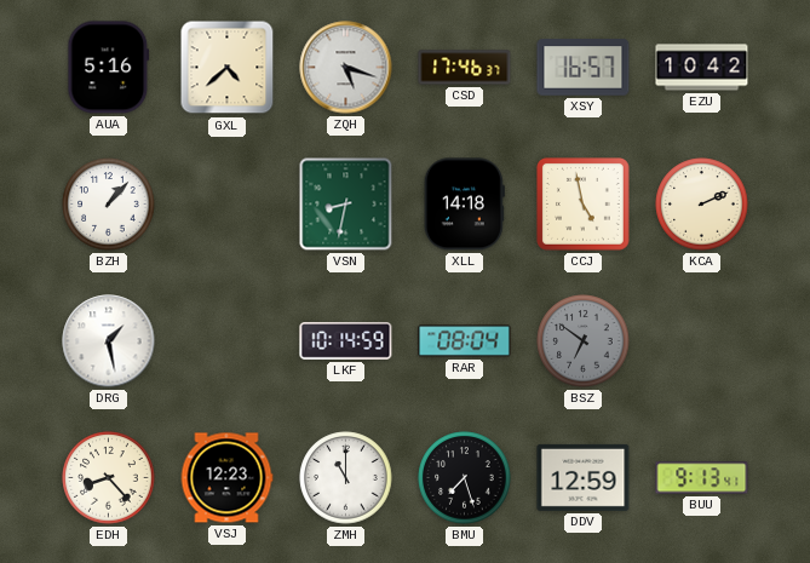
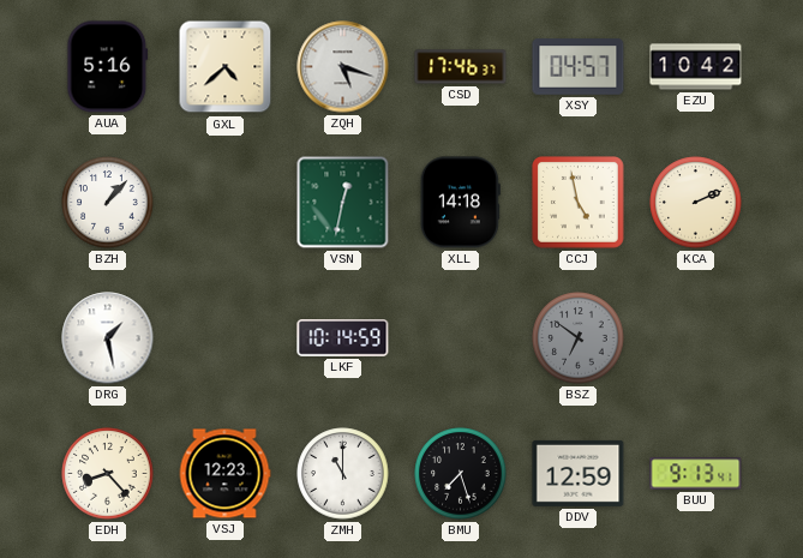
XSY: 16:57 -> 04:57 (579, 67)
VSN: 8:32 -> 12:32 (343, 203)
RAR: 08:04 -> none (465, 341)
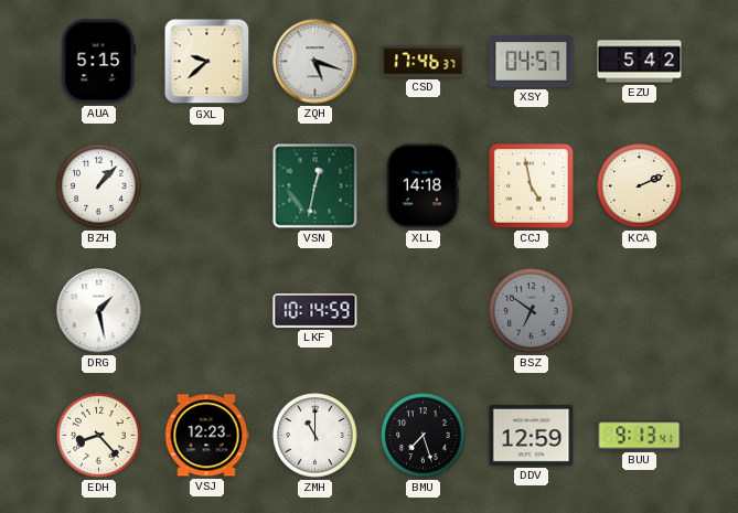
AUA: 5:16 -> 5:15 (99, 62)
GXL: 4:38 -> 9:38 (207, 62)
EZU: 10:42 -> 5:42 (640, 62)
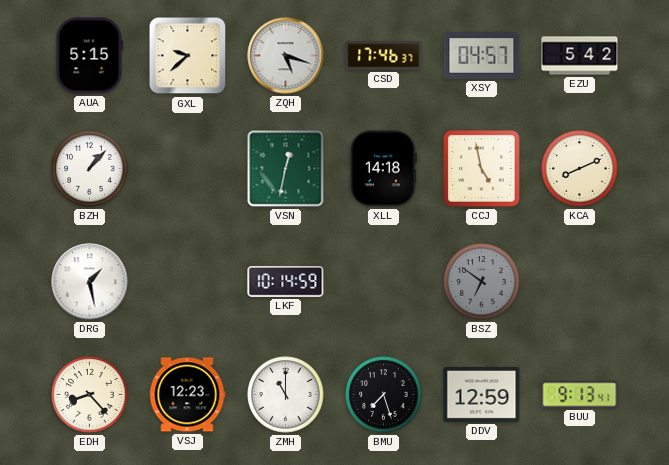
KCA: 2:11 -> 8:11 (580, 169)
